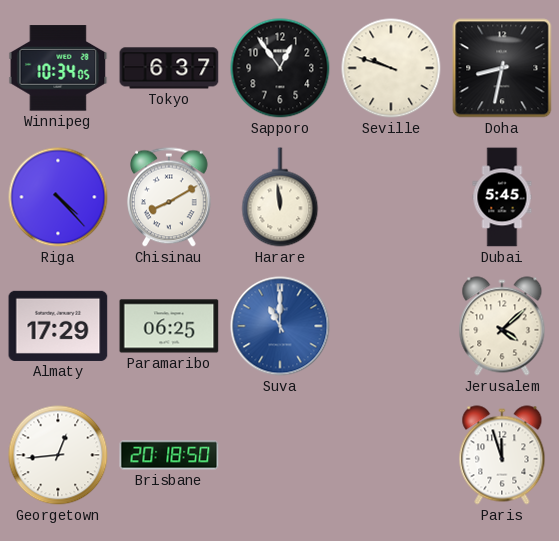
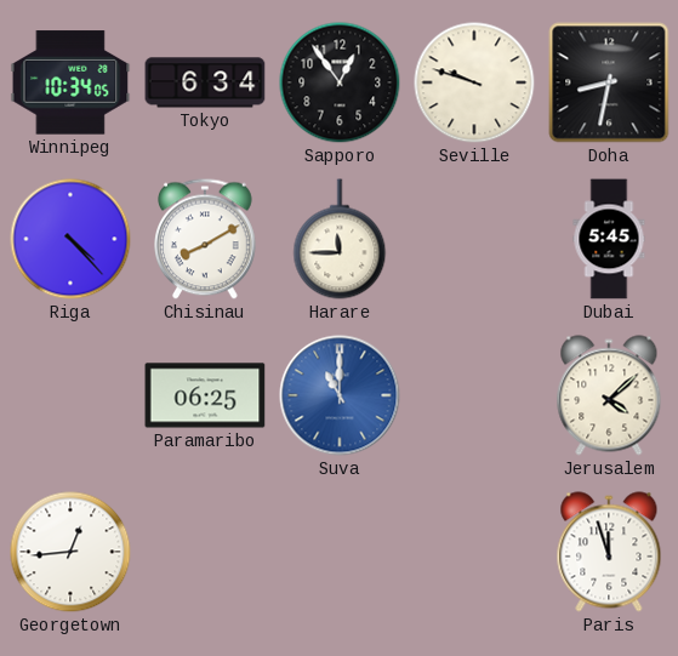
Tokyo: 6:37 -> 6:34 (205, 82)
Harare: 11:59 -> 11:45 (340, 239)
Almaty: 17:29 -> none (58, 326)
Brisbane: 20:18 -> none (169, 455)
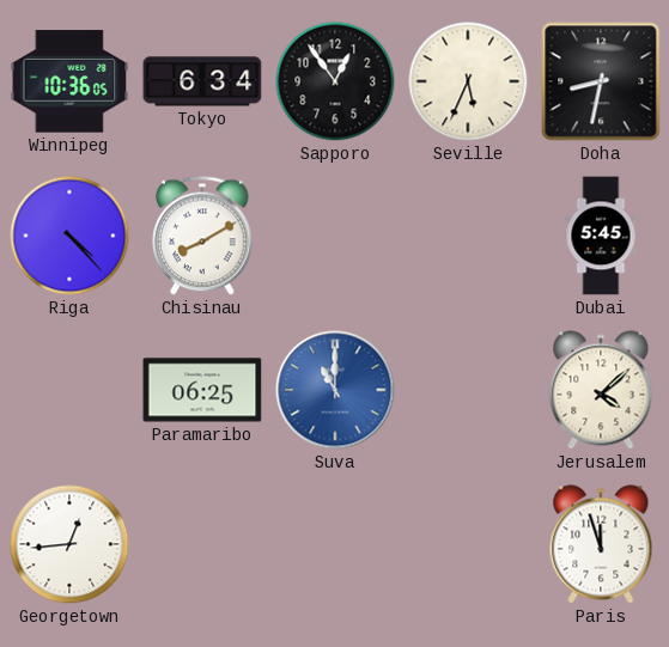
Winnipeg: 10:34 -> 10:36 (69, 81)
Seville: 9:48 -> 5:34 (468, 81)
Harare: 11:45 -> none (340, 239)
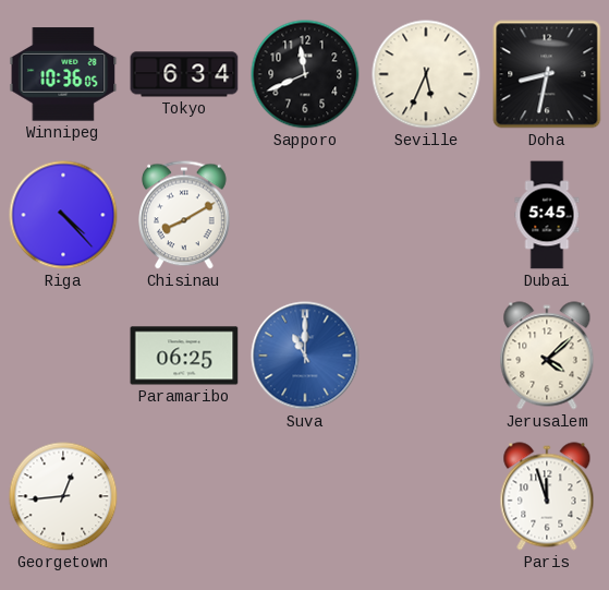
Sapporo: 12:54 -> 11:41 (305, 74)
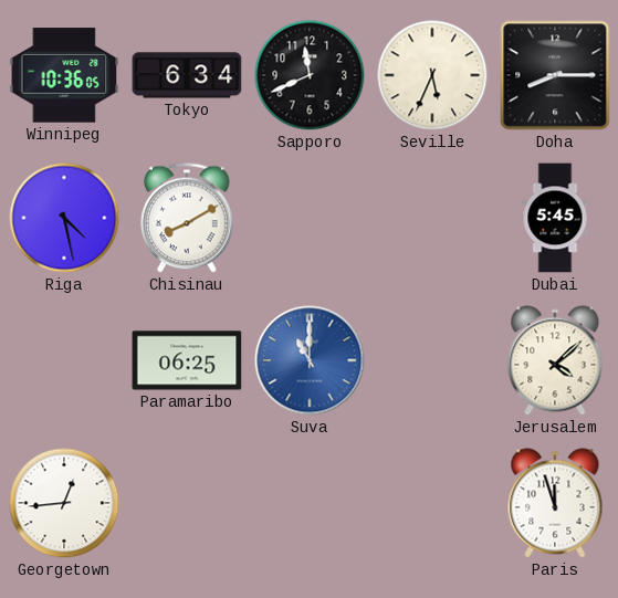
Doha: 8:32 -> 8:15 (555, 75)
Riga: 4:23 -> 4:28 (64, 218)
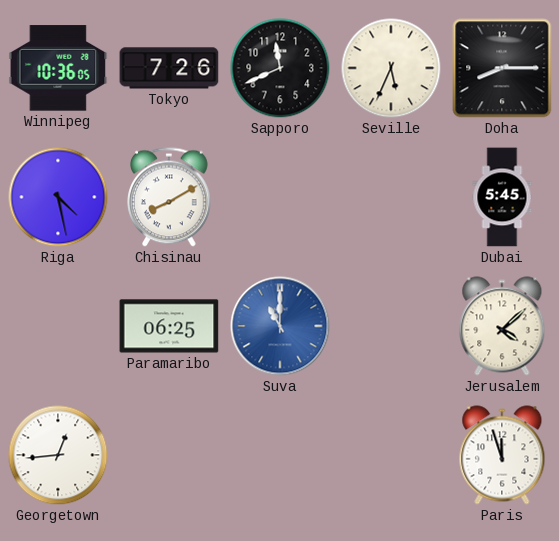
Tokyo: 6:34 -> 7:26 (169, 68)
